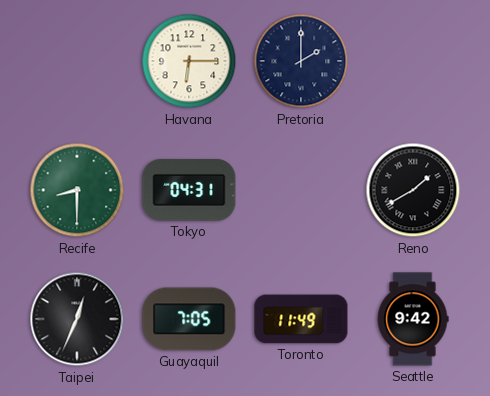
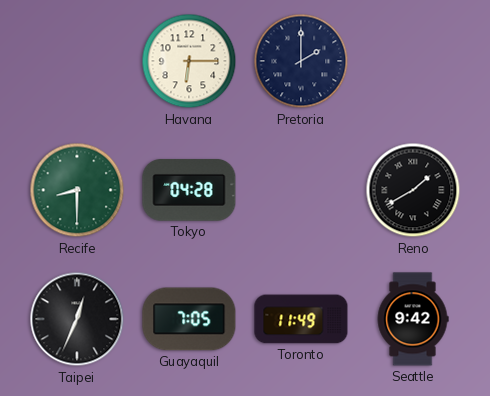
Tokyo: 04:31 -> 04:28 (189, 190)
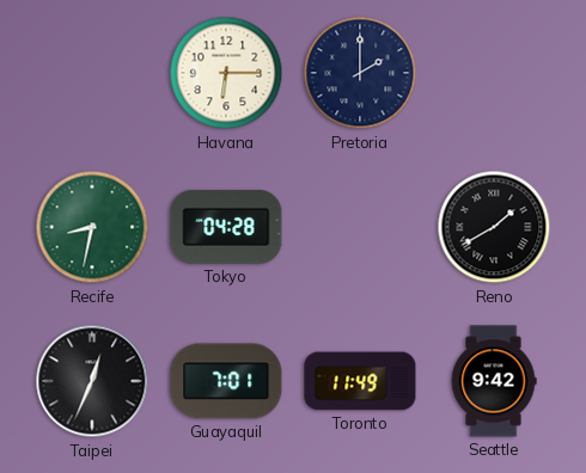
Recife: 8:30 -> 8:32 (92, 227)
Guayaquil: 7:05 -> 7:01 (226, 381)
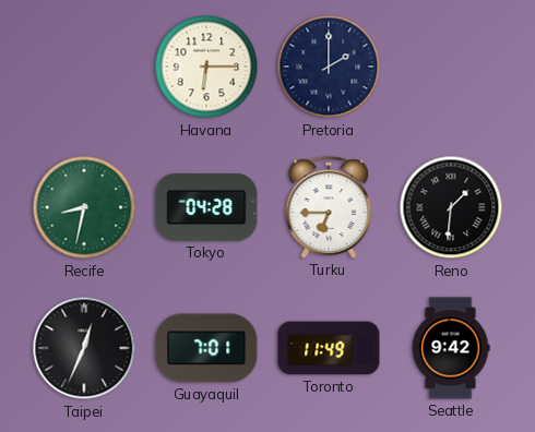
Turku: none -> 6:45 (329, 207)
Reno: 1:40 -> 1:31 (451, 207)
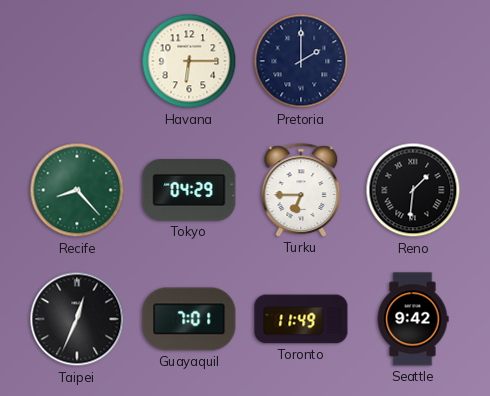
Recife: 8:32 -> 8:23 (77, 190)
Tokyo: 04:28 -> 04:29 (189, 190)
